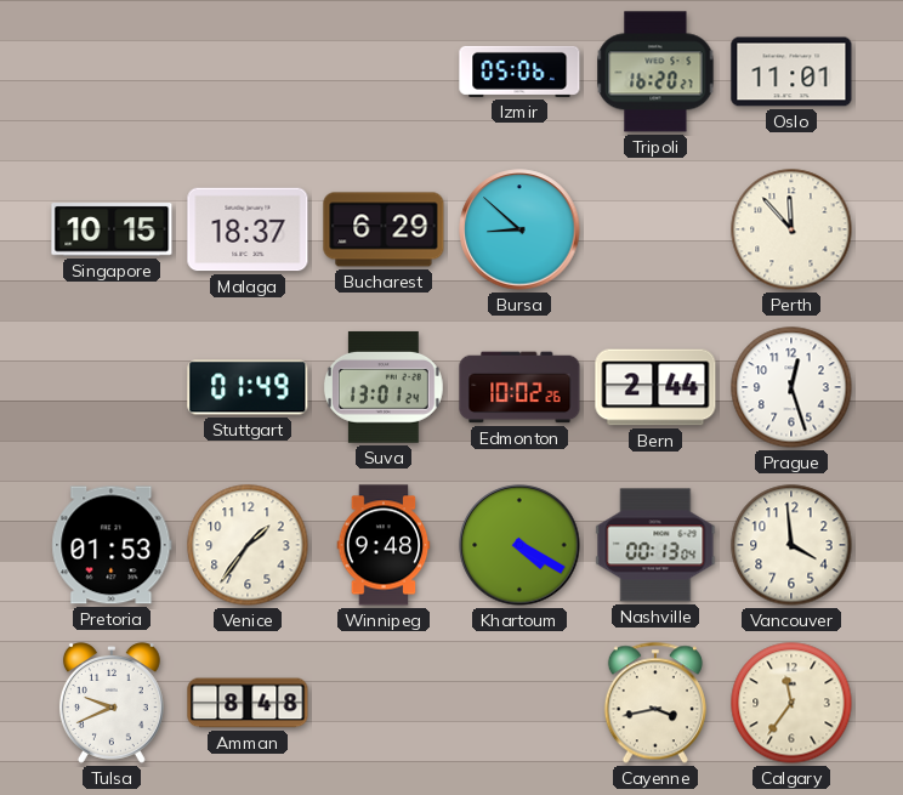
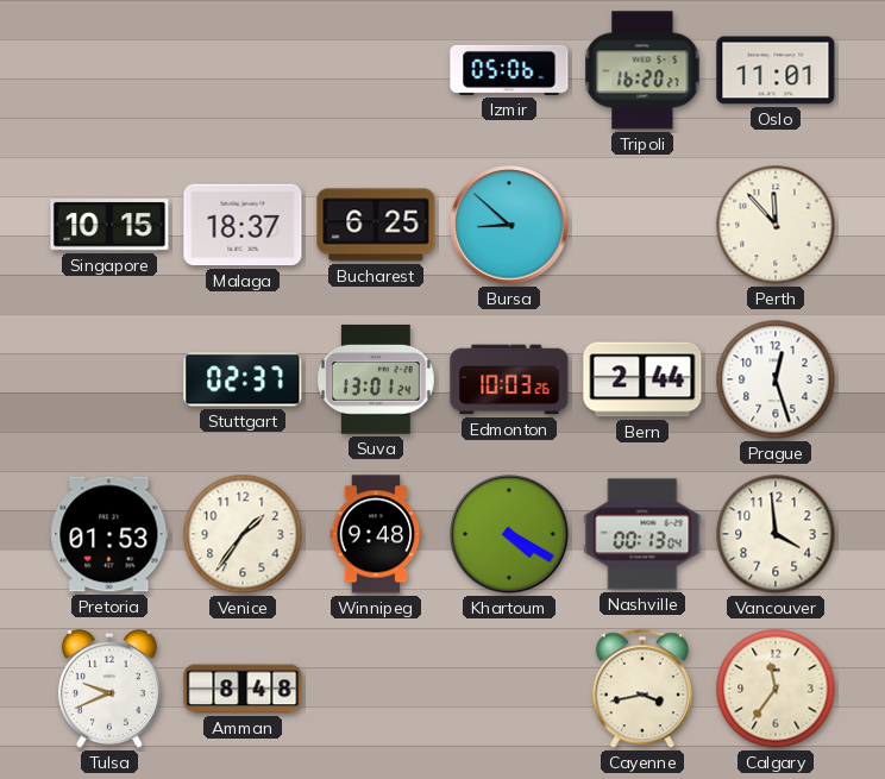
Bucharest: 6:29 -> 6:25 (376, 225)
Stuttgart: 01:49 -> 02:37 (243, 379)
Edmonton: 10:02 -> 10:03 (509, 379)
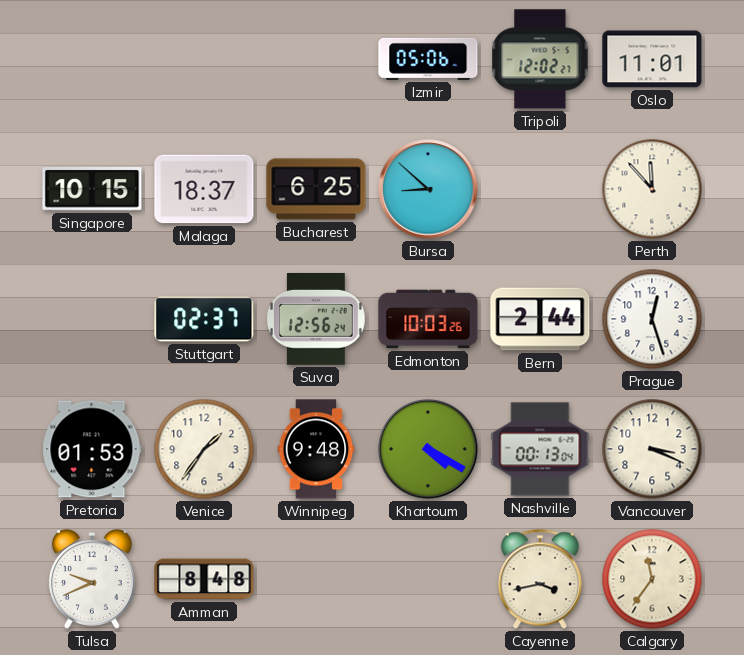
Tripoli: 16:20 -> 12:02 (540, 59)
Suva: 13:01 -> 12:56 (316, 319)
Vancouver: 3:59 -> 3:19 (652, 449)
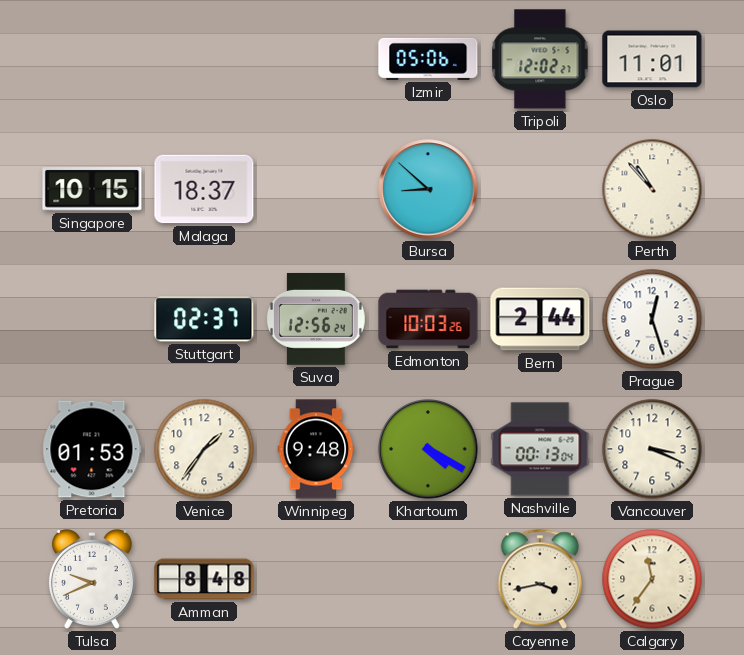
Bucharest: 6:25 -> none (316, 189)
Perth: 11:53 -> 10:53 (652, 189)
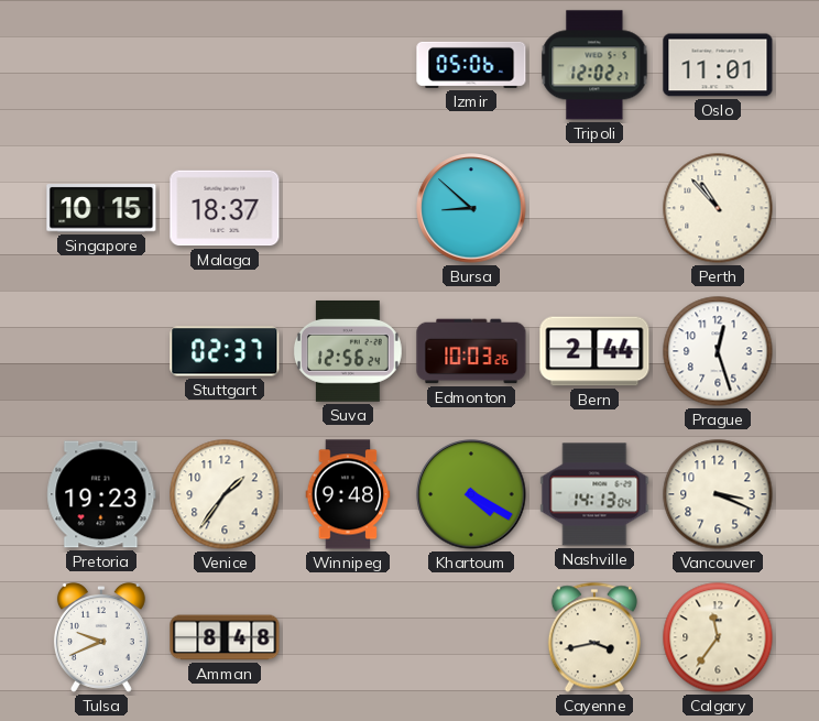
Pretoria: 01:53 -> 19:23 (101, 494)
Nashville: 00:13 -> 14:13 (594, 494)
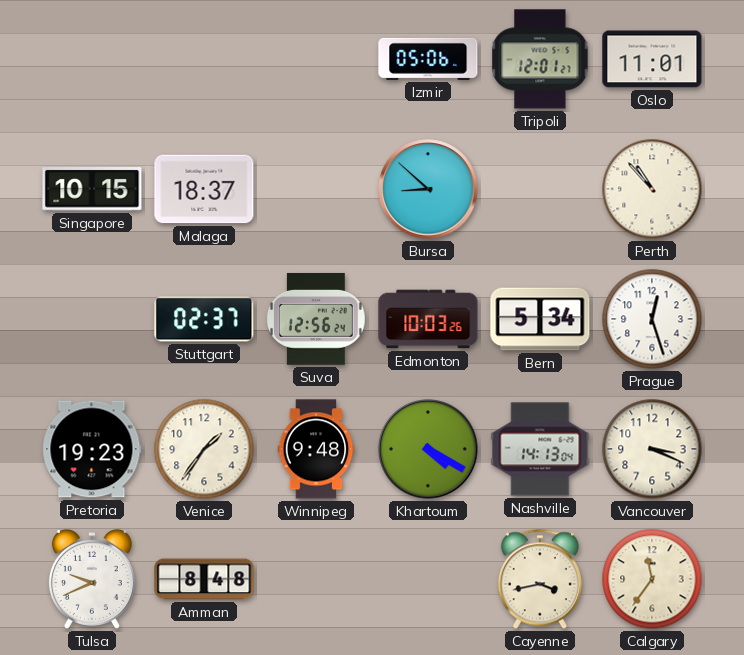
Tripoli: 12:02 -> 12:01 (540, 59)
Bern: 2:44 -> 5:34 (540, 319)
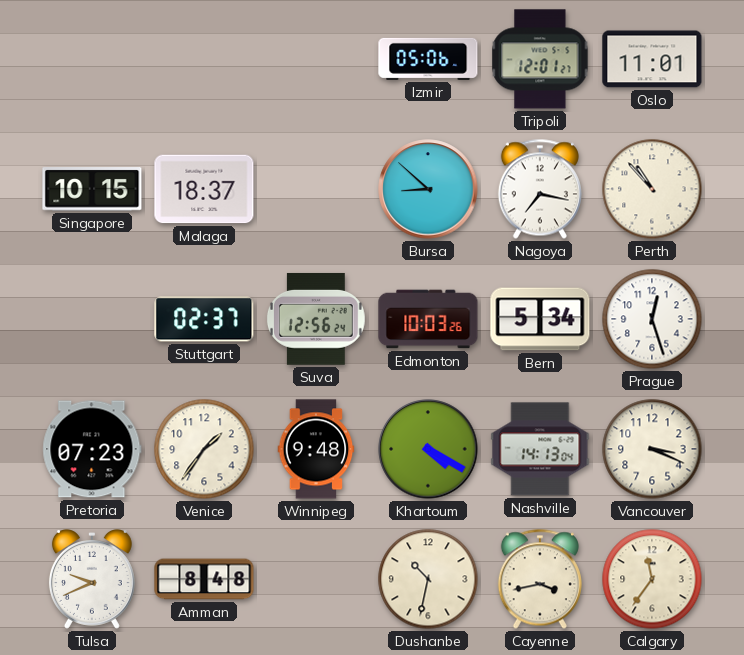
Nagoya: none -> 7:17 (540, 189)
Pretoria: 19:23 -> 07:23 (92, 449)
Dushanbe: none -> 10:32 (428, 579)
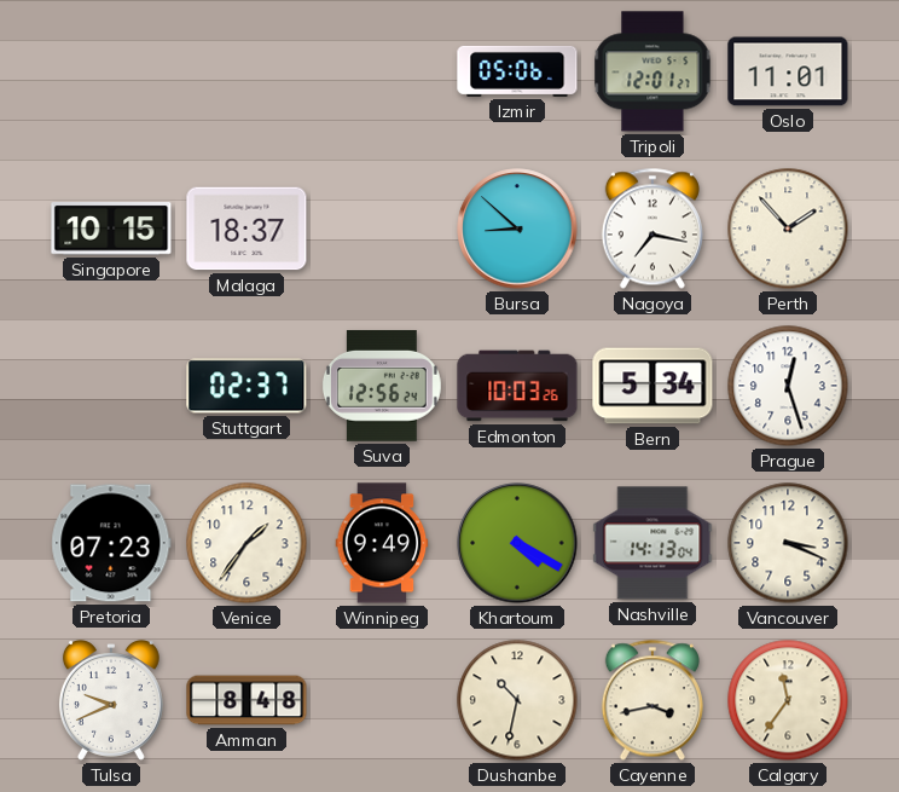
Perth: 10:53 -> 1:53 (788, 229)
Winnipeg: 9:48 -> 9:49 (382, 543)
